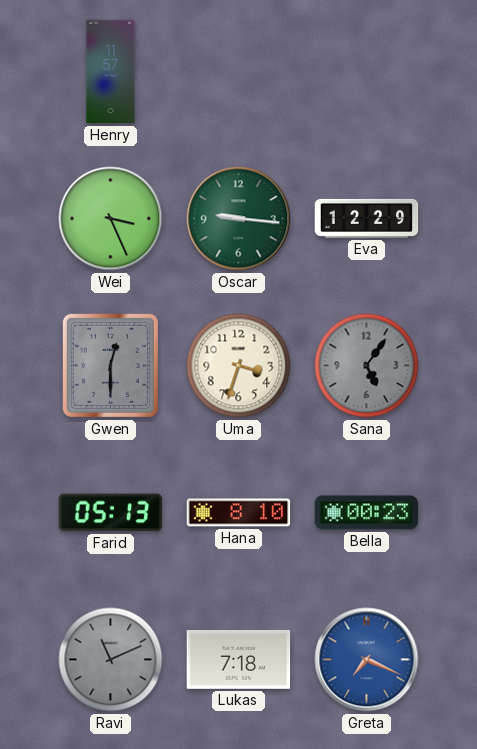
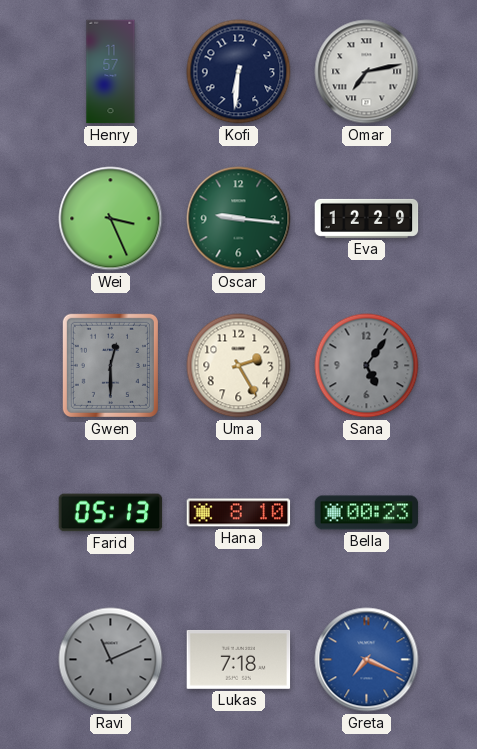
Kofi: none -> 6:31 (239, 72)
Omar: none -> 7:13 (367, 72)
Uma: 3:33 -> 2:25 (239, 366)
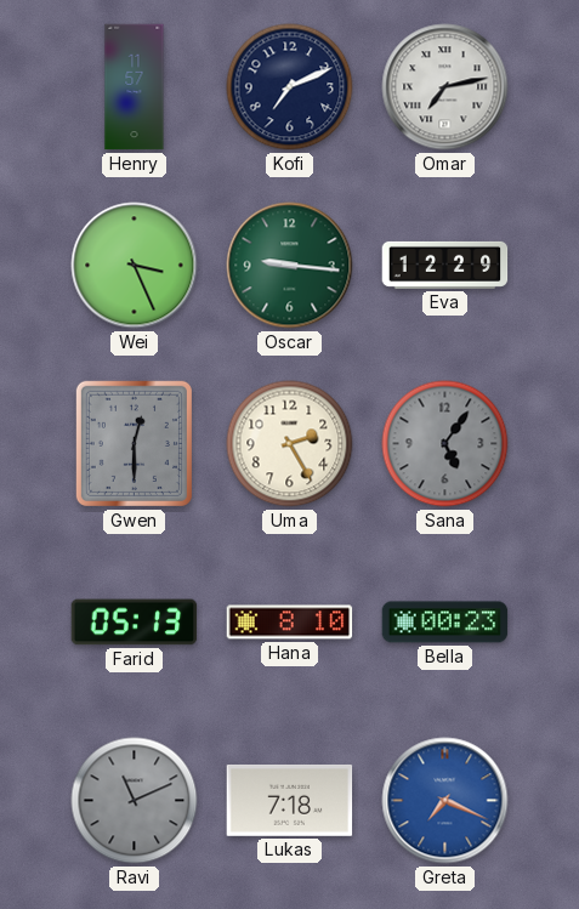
Kofi: 6:31 -> 7:11 (290, 87)
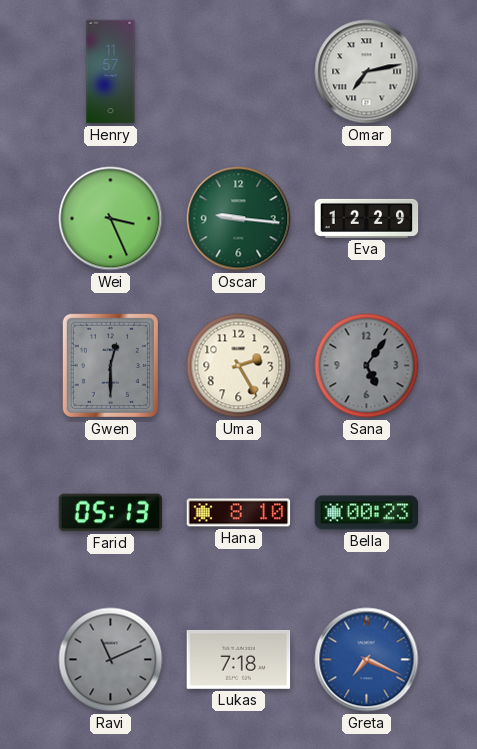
Kofi: 7:11 -> none (290, 87)
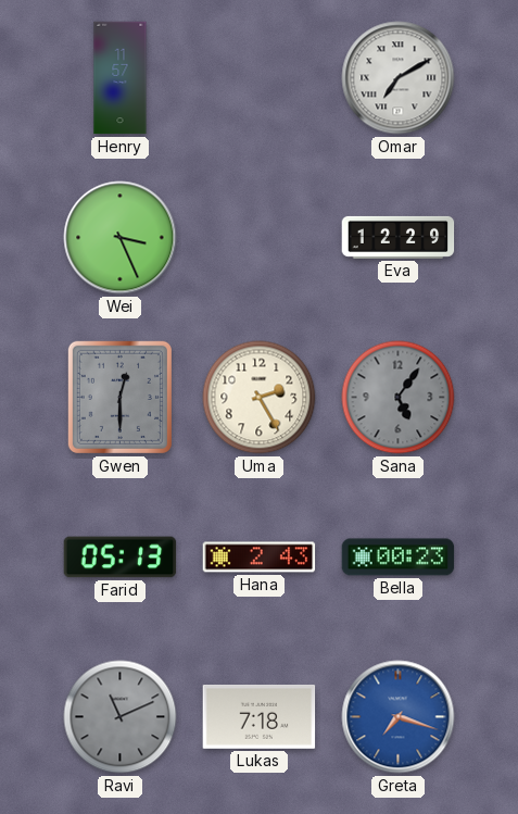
Omar: 7:13 -> 7:10 (399, 78)
Oscar: 9:16 -> none (239, 219)
Hana: 8:10 -> 2:43 (260, 558)
Greta: 7:19 -> 7:18 (399, 717)
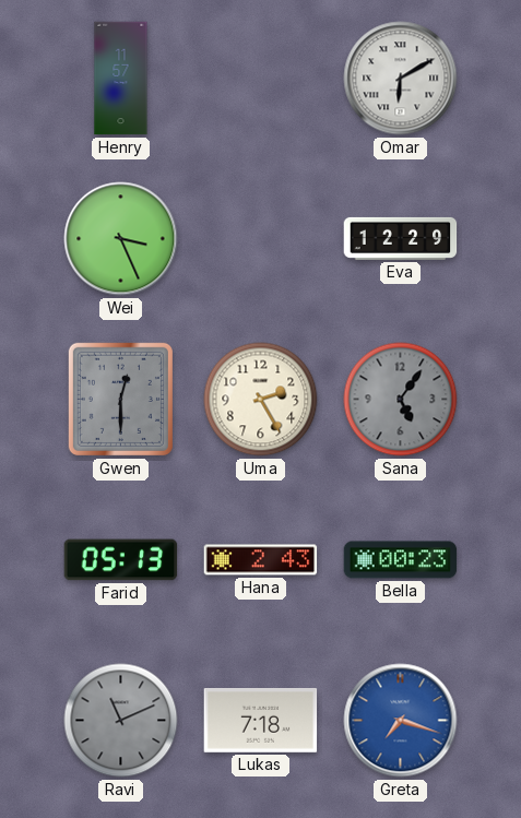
Omar: 7:10 -> 6:10 (401, 79)
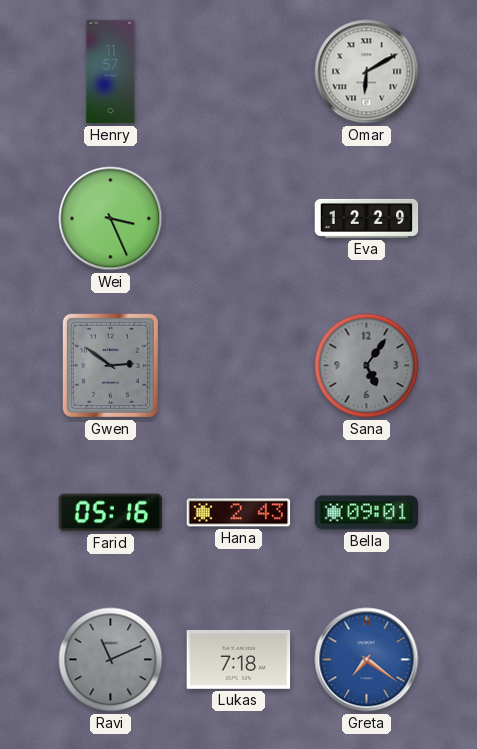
Gwen: 12:30 -> 2:51 (110, 365)
Uma: 2:25 -> none (261, 400)
Farid: 05:13 -> 05:16 (111, 513)
Bella: 00:23 -> 09:01 (367, 513)
Greta: 7:18 -> 7:21 (367, 660)
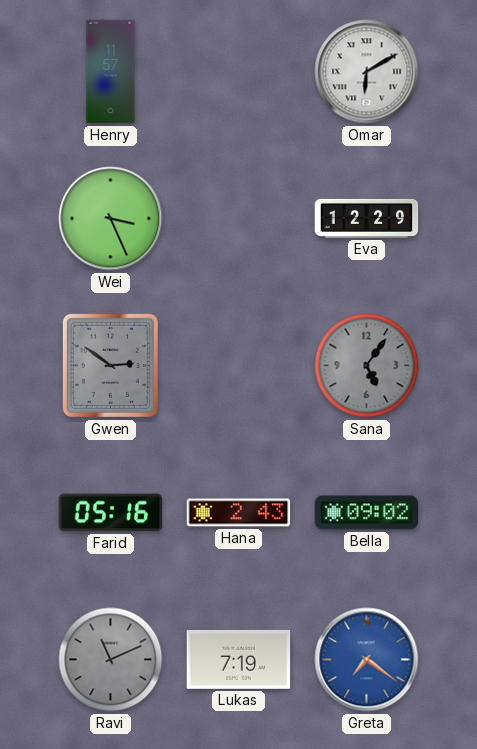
Bella: 09:01 -> 09:02 (367, 513)
Lukas: 7:18 -> 7:19 (239, 659)
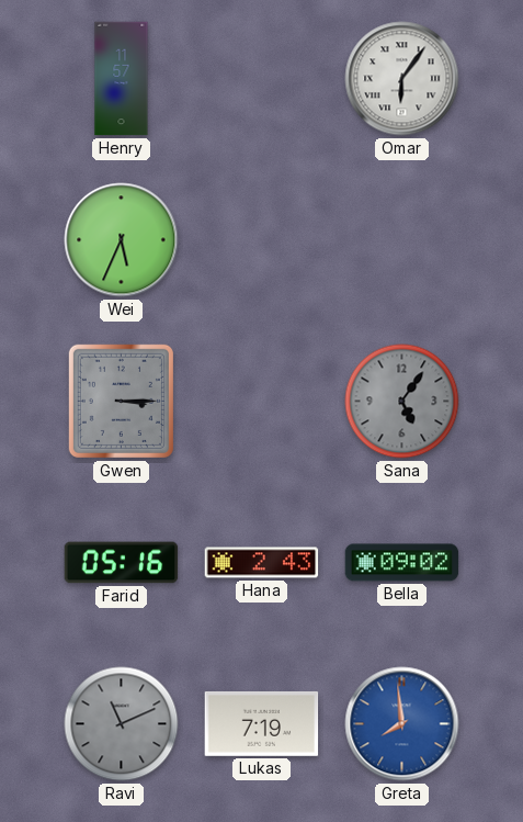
Omar: 6:10 -> 6:06 (402, 79)
Wei: 3:26 -> 5:34 (122, 240)
Eva: 12:29 -> none (367, 218)
Gwen: 2:51 -> 3:15 (121, 401)
Greta: 7:21 -> 7:59 (402, 724)
